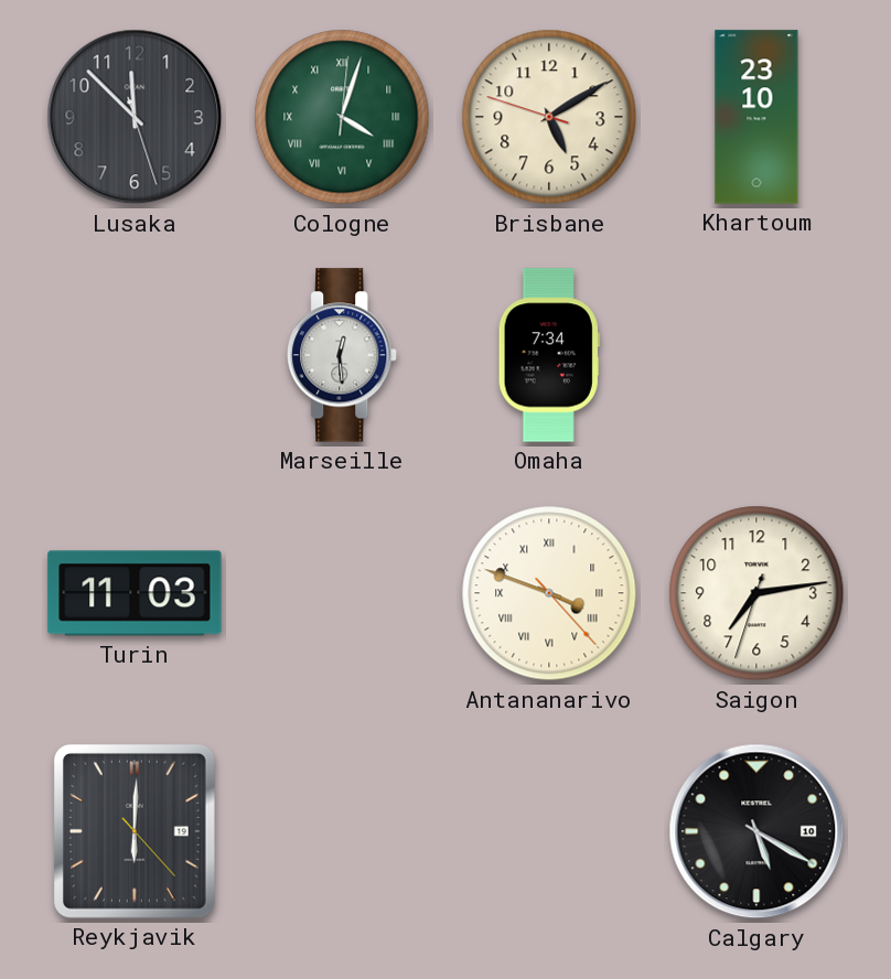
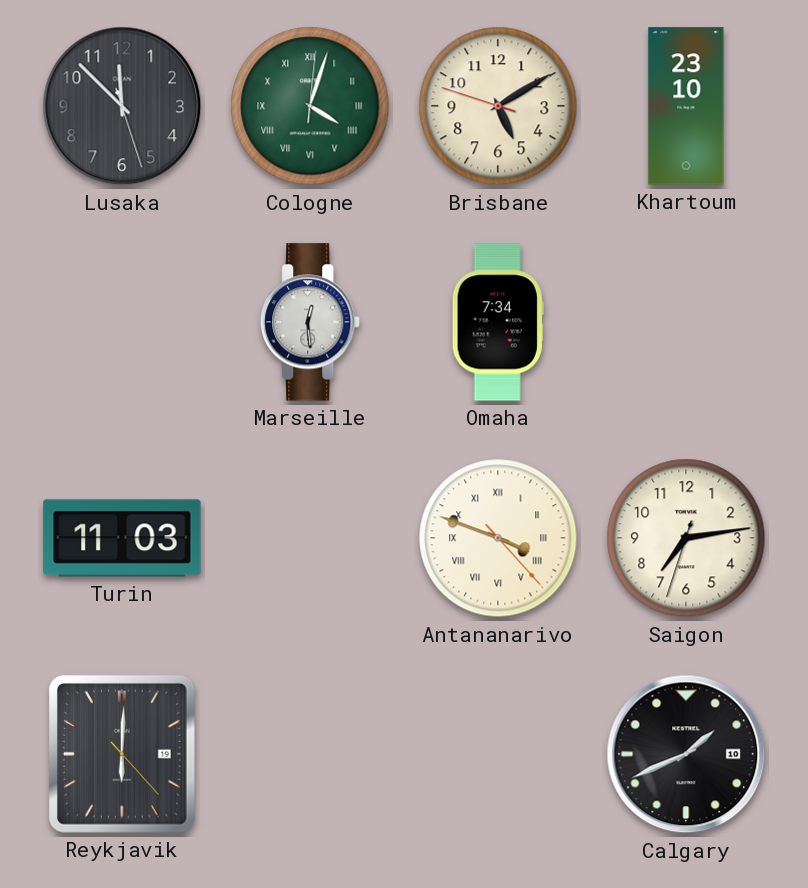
Calgary: 5:20 -> 1:41 (686, 754)
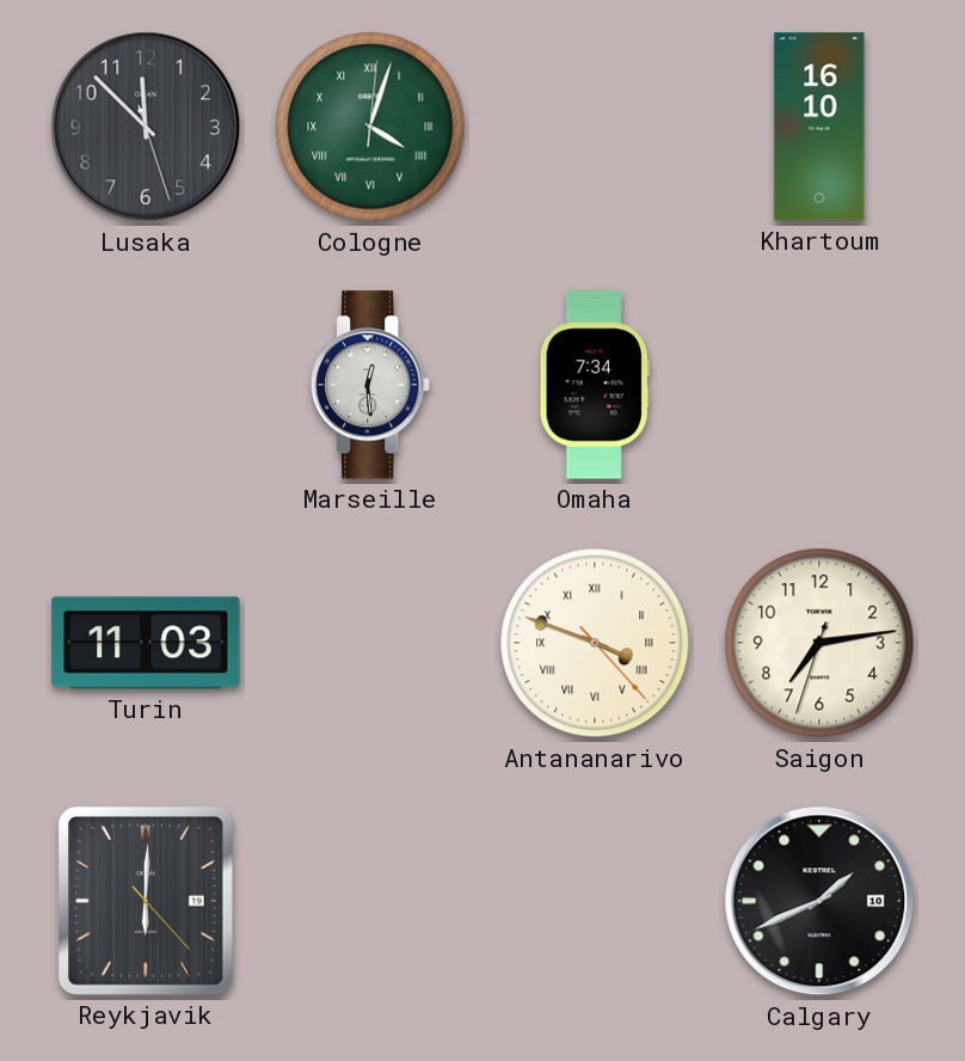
Brisbane: 5:09 -> none (498, 106)
Khartoum: 23:10 -> 16:10 (819, 127)
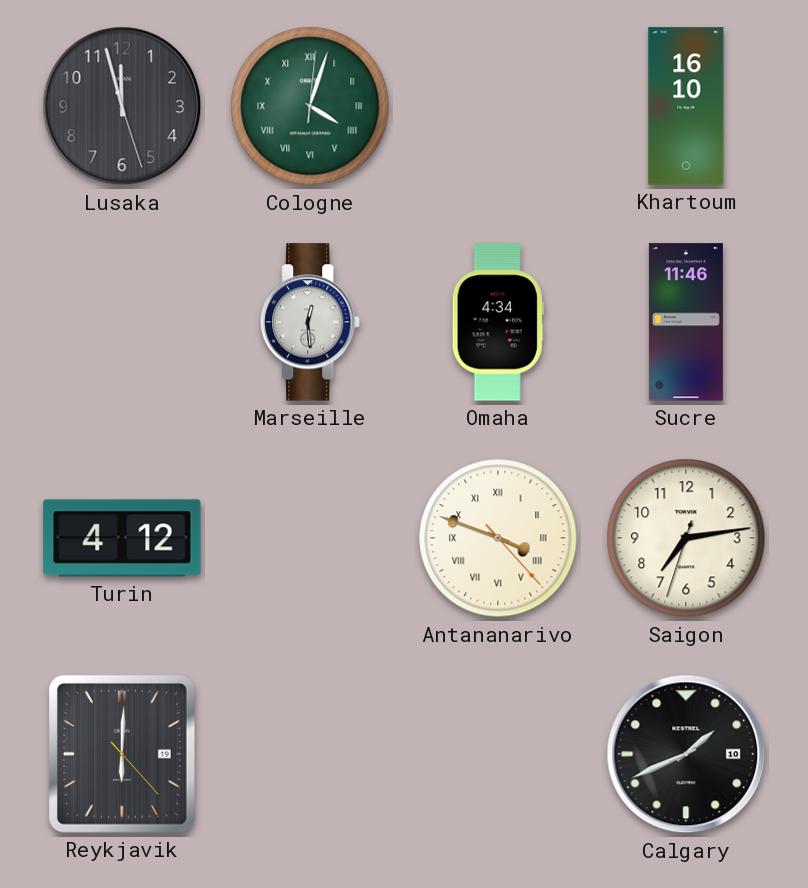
Lusaka: 11:52 -> 11:57 (122, 106)
Omaha: 7:34 -> 4:34 (498, 322)
Sucre: none -> 11:46 (686, 322)
Turin: 11:03 -> 4:12 (122, 538)
